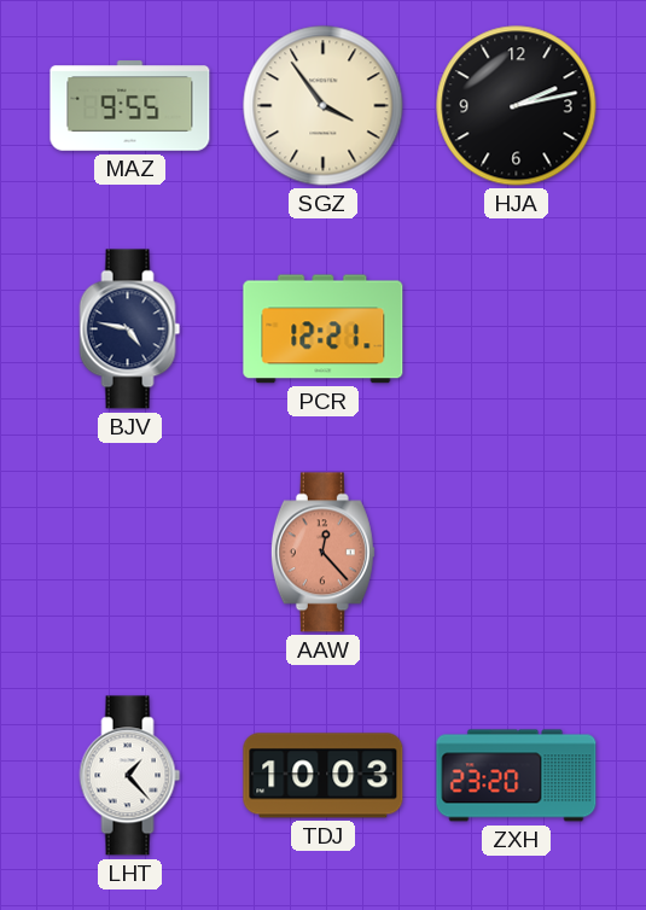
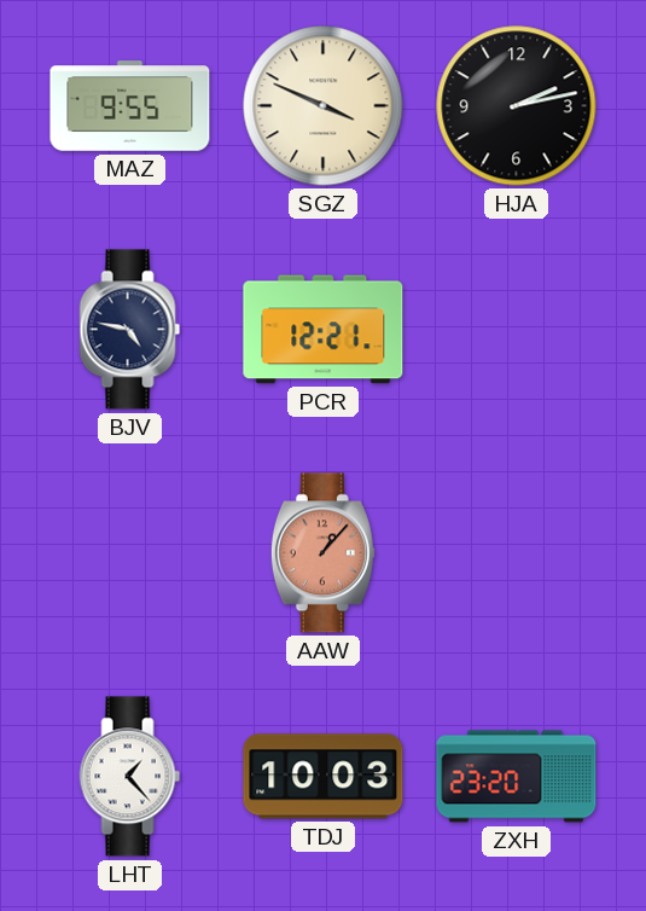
SGZ: 3:54 -> 3:49 (324, 106)
AAW: 12:23 -> 1:07 (322, 553)
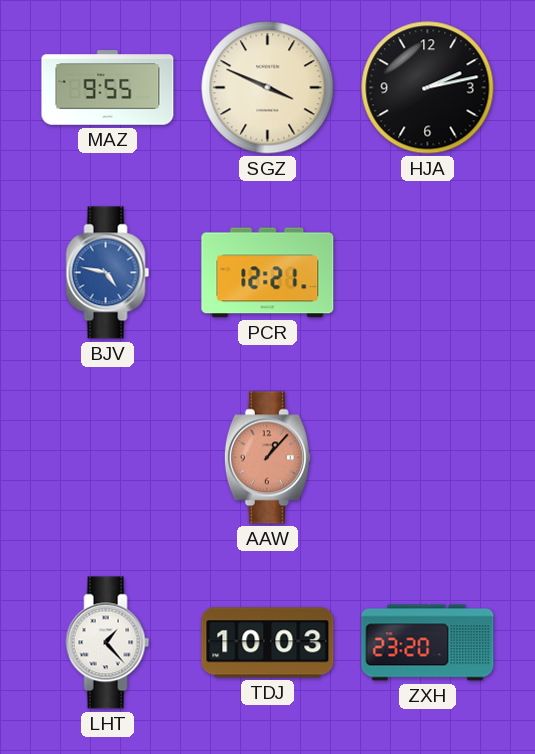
BJV dial: navy -> blue (108, 273)
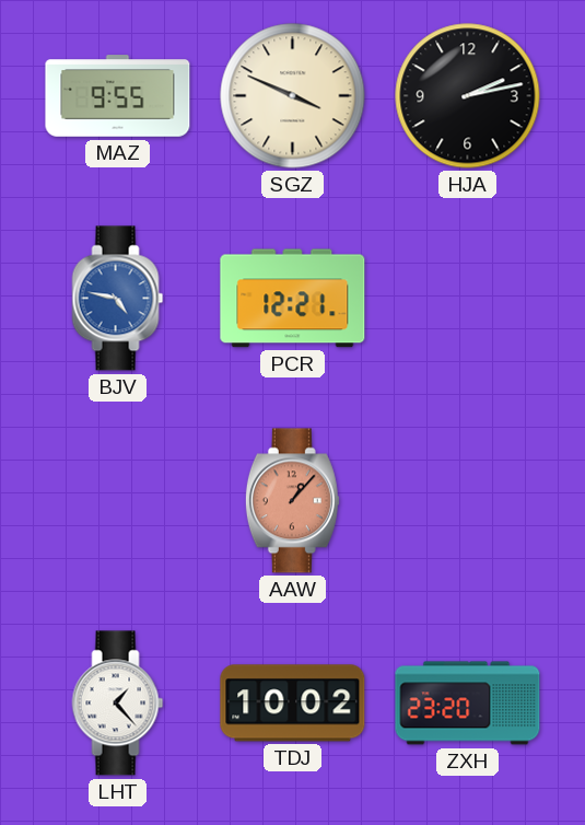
TDJ: 10:03 -> 10:02 (293, 704)
